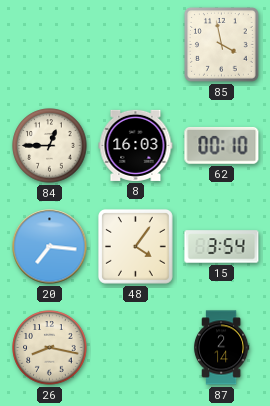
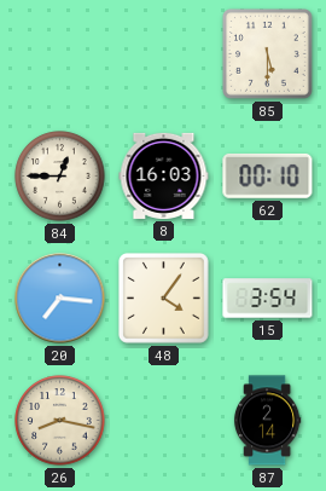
85: 3:58 -> 5:30 (267, 53)
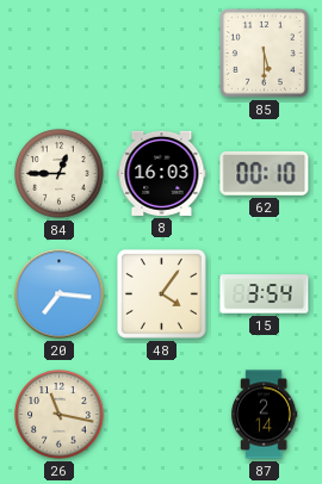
26: 8:17 -> 11:17 (60, 415)
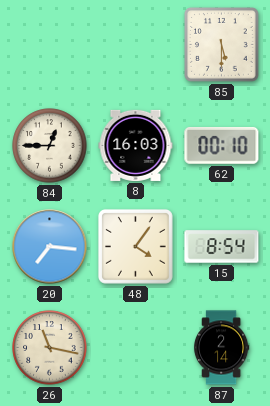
15: 3:54 -> 8:54 (222, 247)
